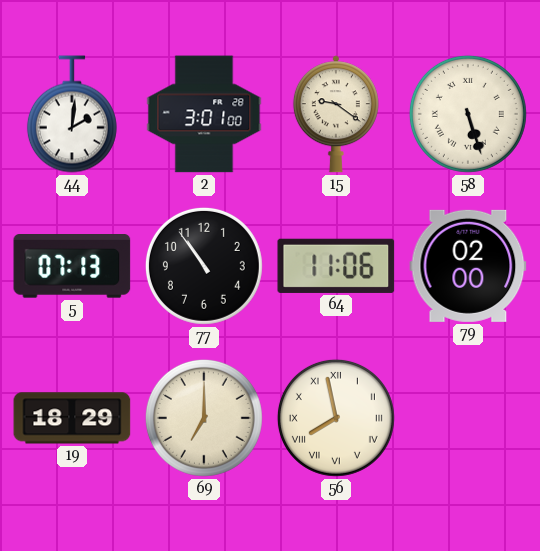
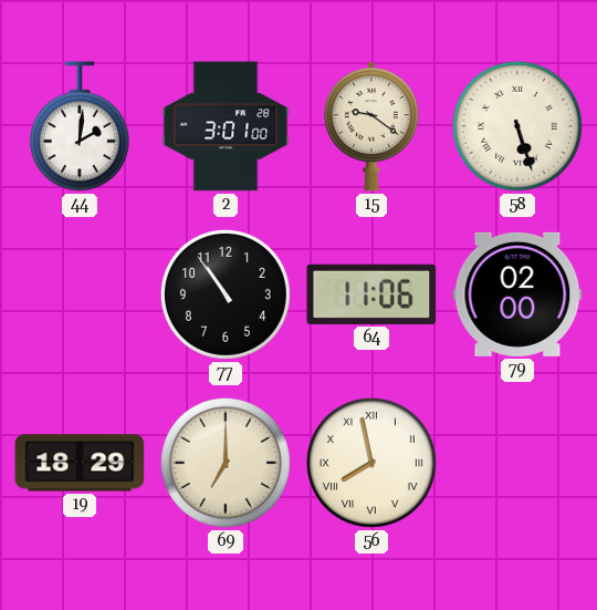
5: 07:13 -> none (72, 266)
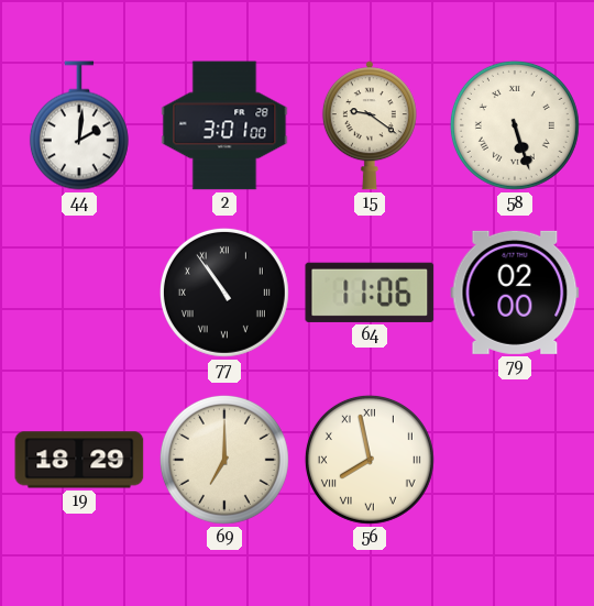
77 numerals: Arabic -> Roman (224, 293)
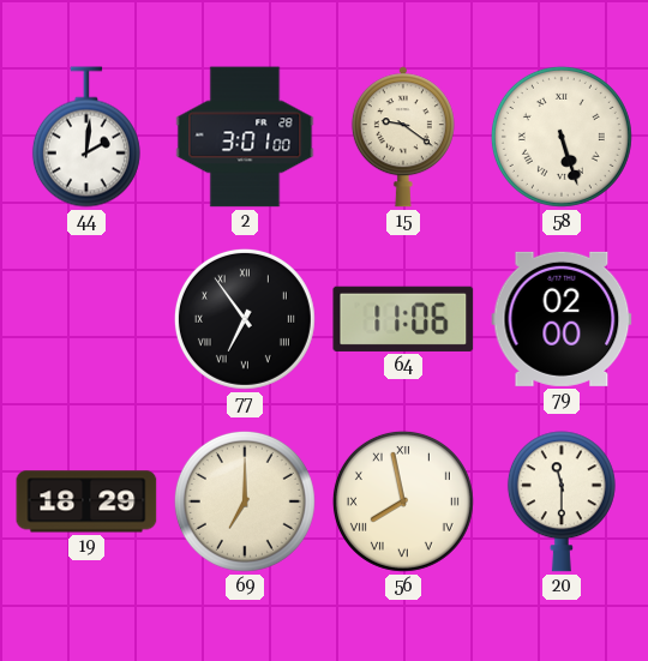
77: 10:54 -> 6:54 (245, 319)
20: none -> 11:30 (562, 501)
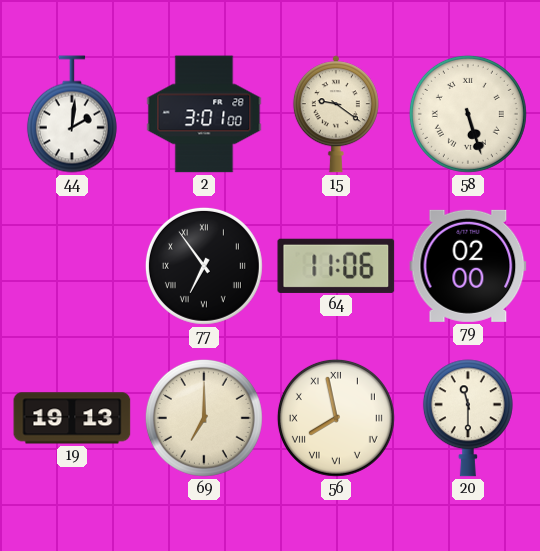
19: 18:29 -> 19:13 (72, 418)
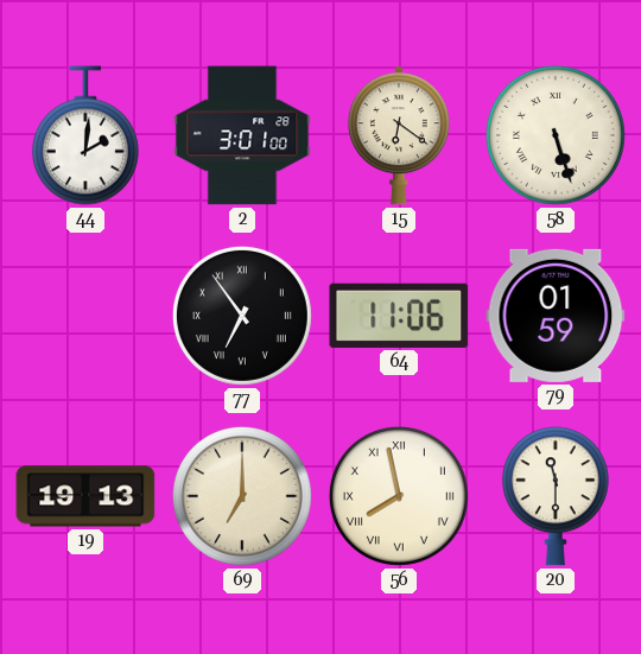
15: 9:21 -> 6:21 (399, 135)
79: 02:00 -> 01:59 (556, 316)
